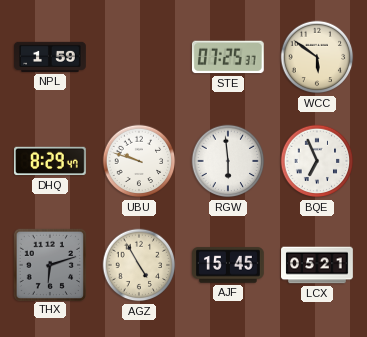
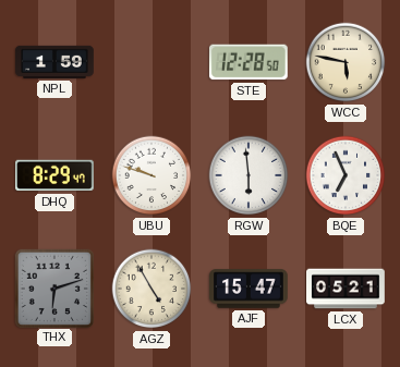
STE: 07:25 -> 12:28 (249, 62)
WCC: 5:51 -> 5:47 (346, 62)
AJF: 15:45 -> 15:47 (250, 289)
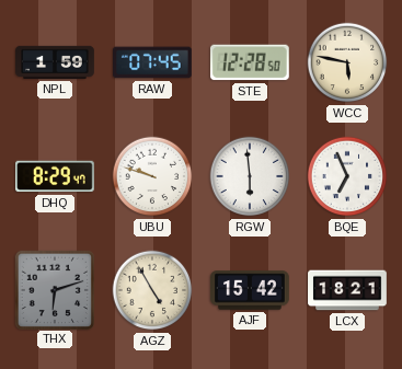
RAW: none -> 07:45 (153, 62)
AJF: 15:47 -> 15:42 (251, 290)
LCX: 05:21 -> 18:21 (347, 290)
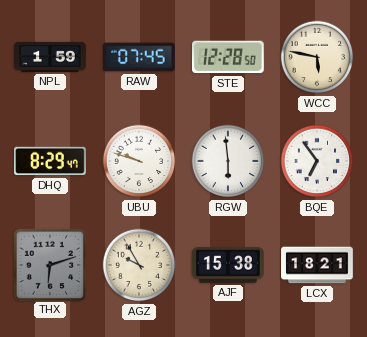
BQE: 6:56 -> 6:54 (317, 161)
AGZ: 4:55 -> 9:55 (139, 265)
AJF: 15:42 -> 15:38 (229, 265)
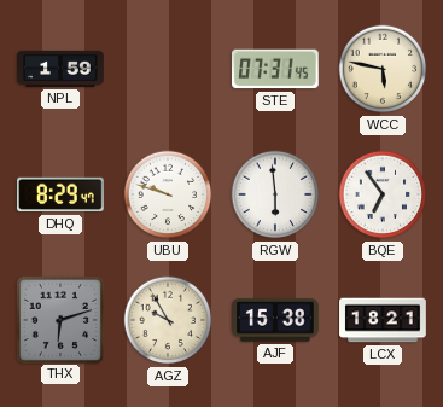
RAW: 07:45 -> none (140, 57)
STE: 12:28 -> 07:31 (275, 69)
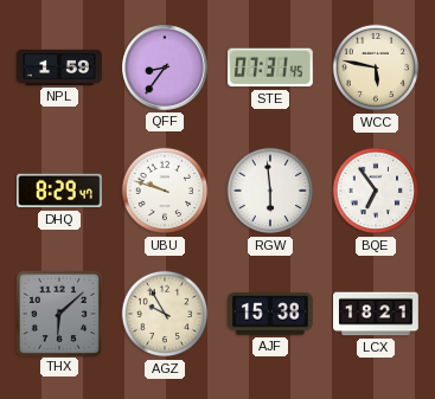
QFF: none -> 8:36 (165, 67)
THX: 6:12 -> 6:08 (58, 313)
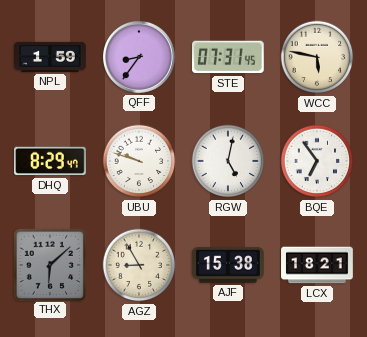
RGW: 5:59 -> 5:02 (228, 161)
AGZ: 9:55 -> 8:55 (139, 265)
